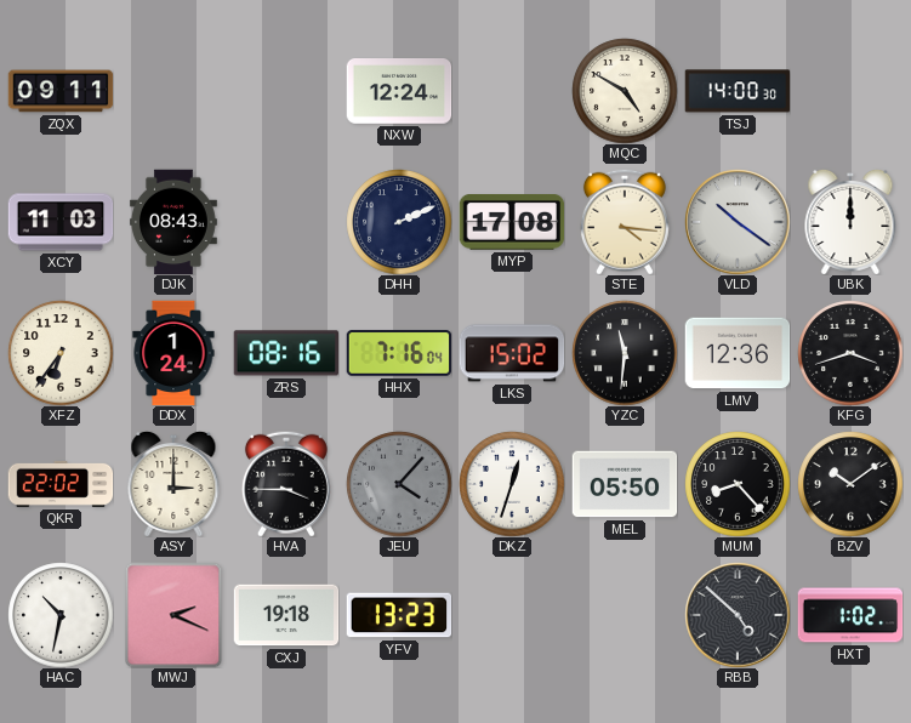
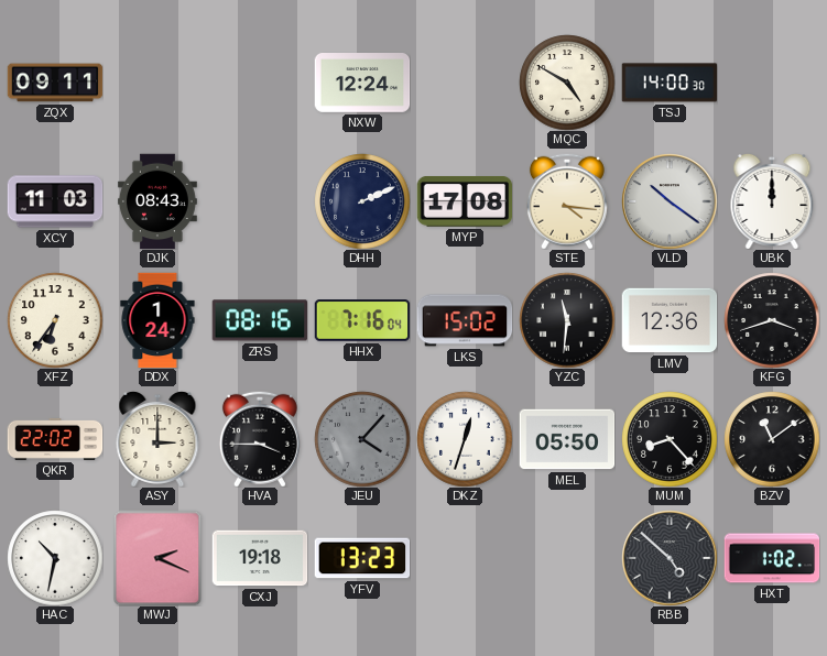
BZV: 10:09 -> 11:09 (772, 439)
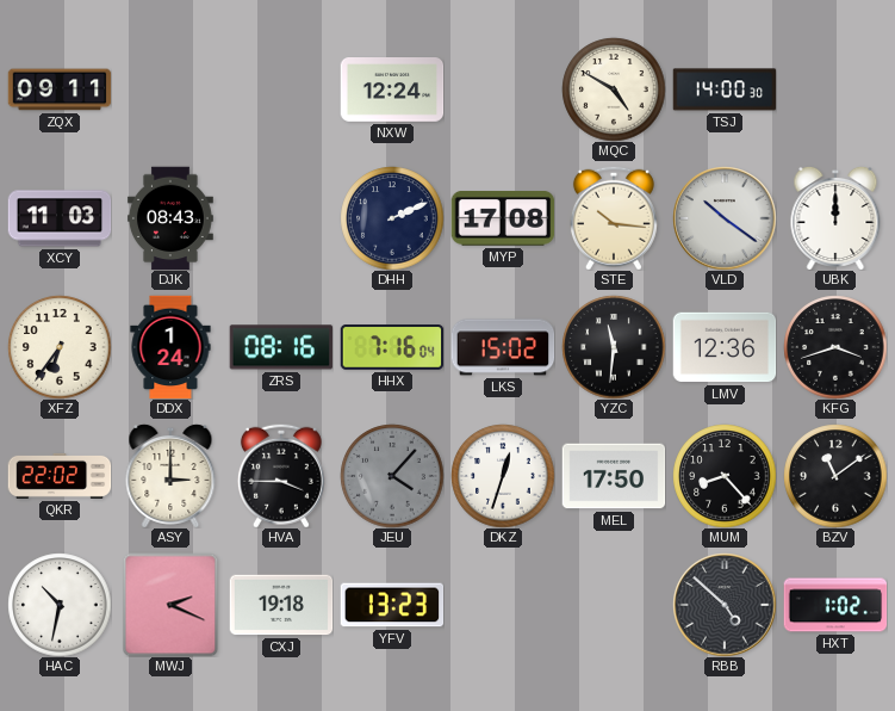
STE: 4:16 -> 10:16 (614, 218)
MEL: 05:50 -> 17:50 (614, 476)
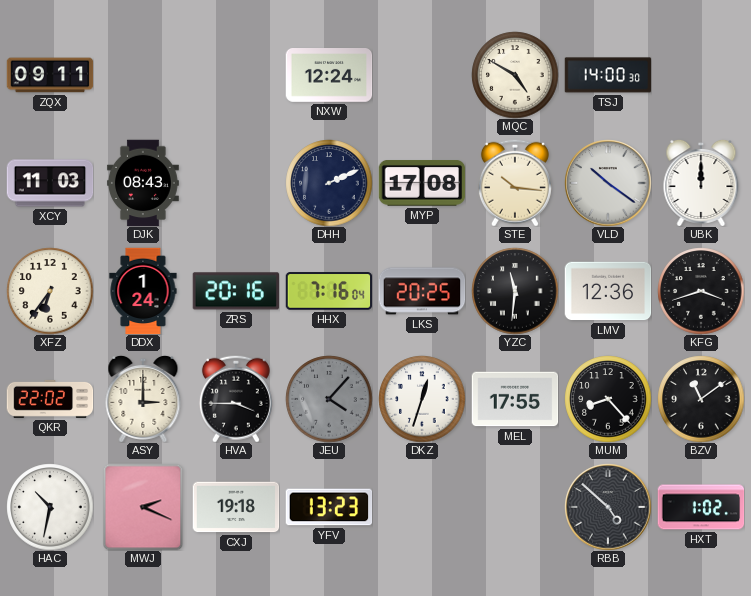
ZRS: 08:16 -> 20:16 (235, 291)
LKS: 15:02 -> 20:25 (422, 291)
MEL: 17:50 -> 17:55 (515, 399)
